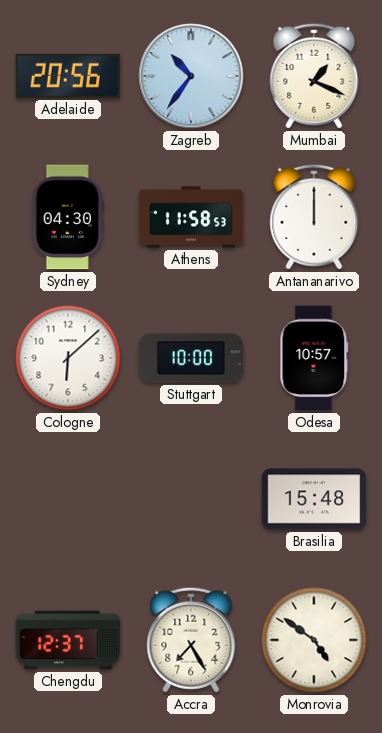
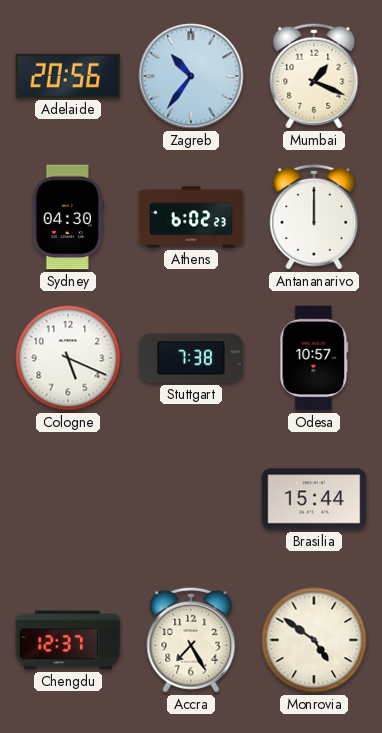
Athens: 11:58 -> 6:02 (191, 217)
Cologne: 6:08 -> 5:19 (68, 358)
Stuttgart: 10:00 -> 7:38 (191, 358)
Brasilia: 15:48 -> 15:44 (314, 499)
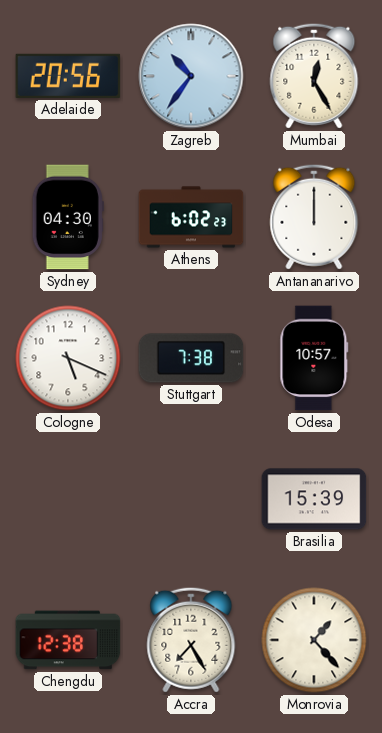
Mumbai: 1:19 -> 12:25 (314, 76)
Brasilia: 15:44 -> 15:39 (314, 499)
Chengdu: 12:37 -> 12:38 (68, 640)
Monrovia: 4:51 -> 1:23 (314, 640)
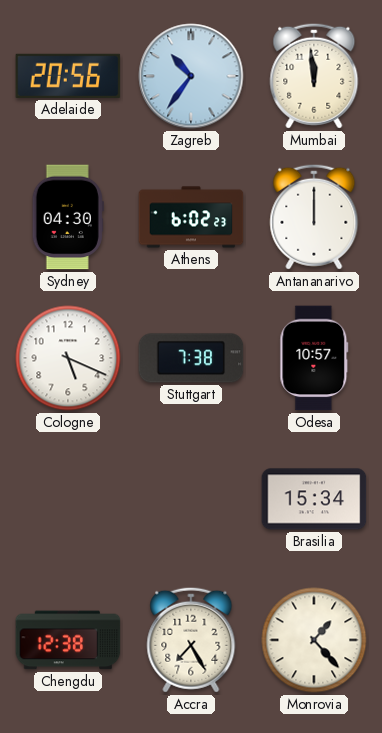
Mumbai: 12:25 -> 11:59 (314, 76)
Brasilia: 15:39 -> 15:34 (314, 499)
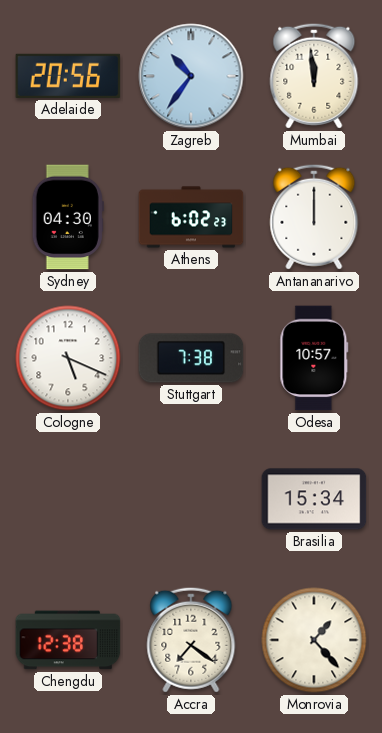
Accra: 7:25 -> 7:21 (191, 640)
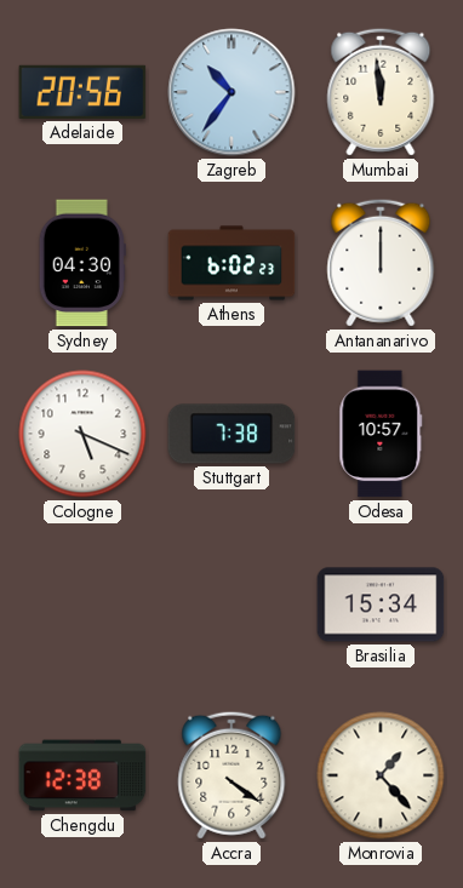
Accra: 7:21 -> 4:21 (232, 775)
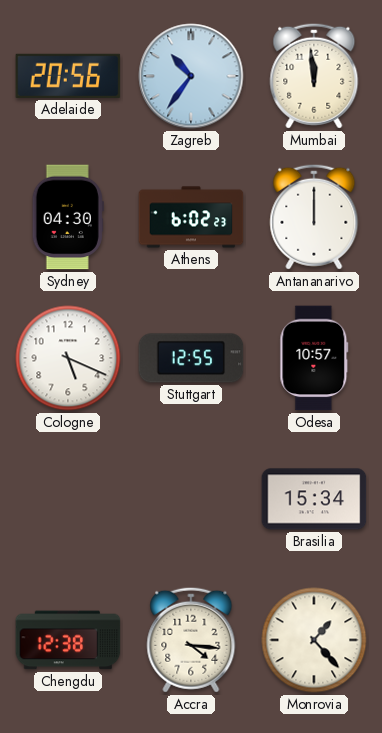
Stuttgart: 7:38 -> 12:55 (191, 358)
Accra: 4:21 -> 4:16 (191, 640)
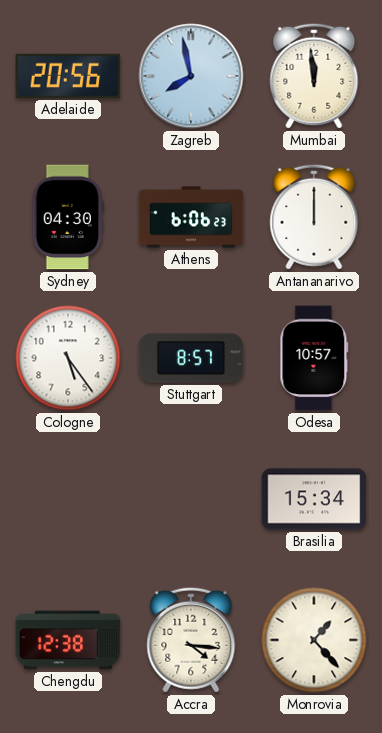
Zagreb: 10:36 -> 7:58 (191, 76)
Athens: 6:02 -> 6:06 (191, 217)
Cologne: 5:19 -> 5:24 (68, 358)
Stuttgart: 12:55 -> 8:57 (191, 358)
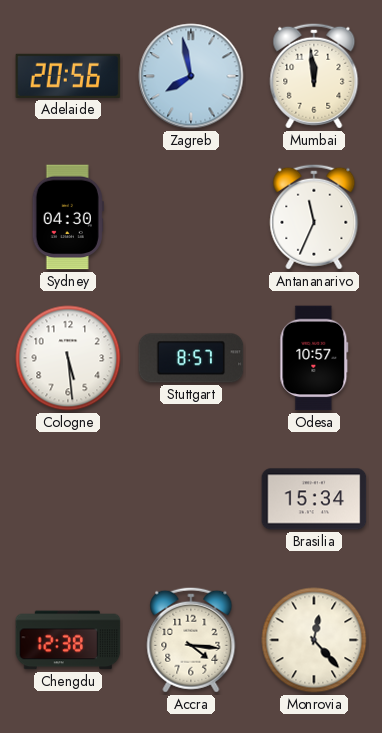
Athens: 6:06 -> none (191, 217)
Antananarivo: 12:00 -> 11:34 (314, 217)
Cologne: 5:24 -> 5:29 (68, 358)
Monrovia: 1:23 -> 12:23 (314, 640)
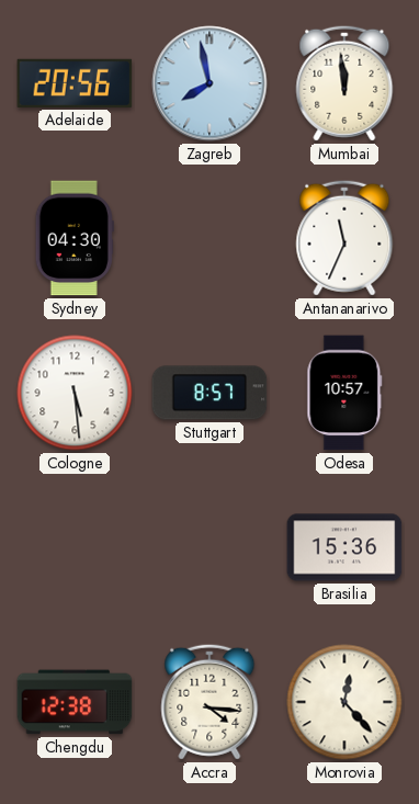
Brasilia: 15:34 -> 15:36 (344, 547)
